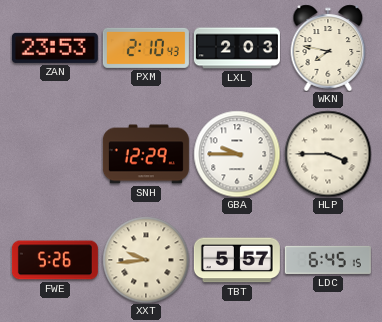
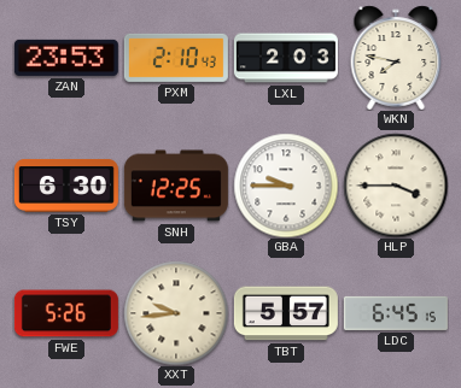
TSY: none -> 6:30 (66, 186)
SNH: 12:29 -> 12:25 (176, 186)
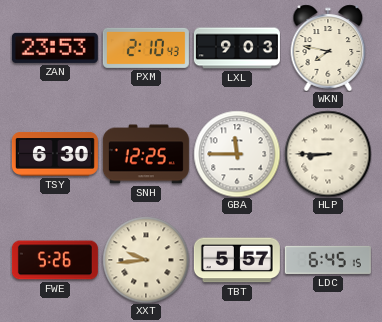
LXL: 2:03 -> 9:03 (237, 48)
GBA: 9:45 -> 11:45 (237, 154)
HLP: 3:45 -> 8:45 (328, 154)
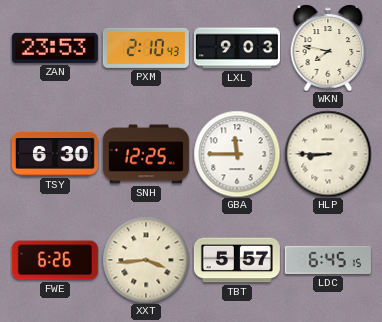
FWE: 5:26 -> 6:26 (55, 260)
XXT: 9:44 -> 3:44 (146, 260)
